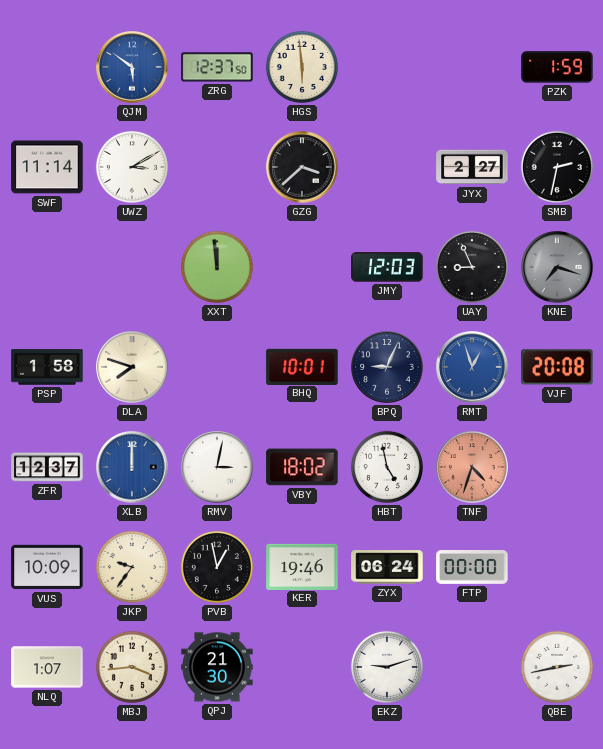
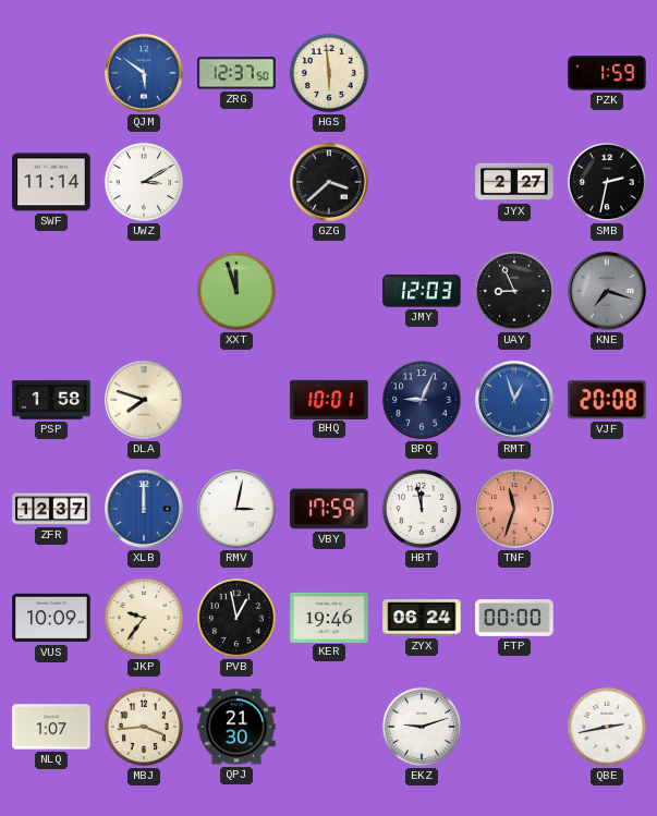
XXT: 11:59 -> 11:57 (236, 291)
VBY: 18:02 -> 17:59 (329, 509)
HBT: 4:58 -> 11:58 (422, 509)
TNF: 4:33 -> 11:33 (514, 509)
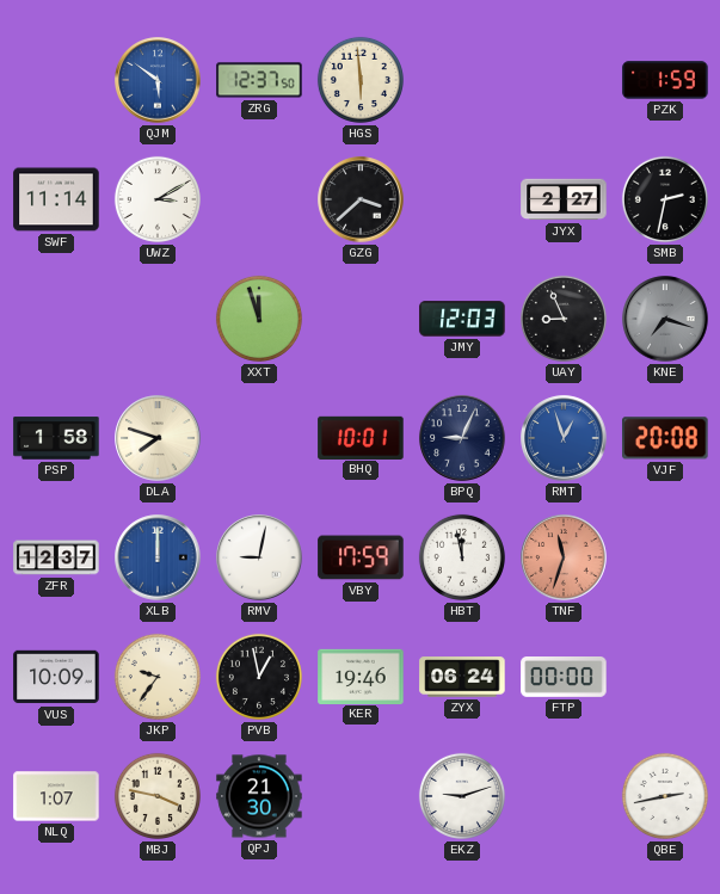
RMV: 3:02 -> 9:02 (259, 557)
MBJ: 3:44 -> 3:47 (158, 796)
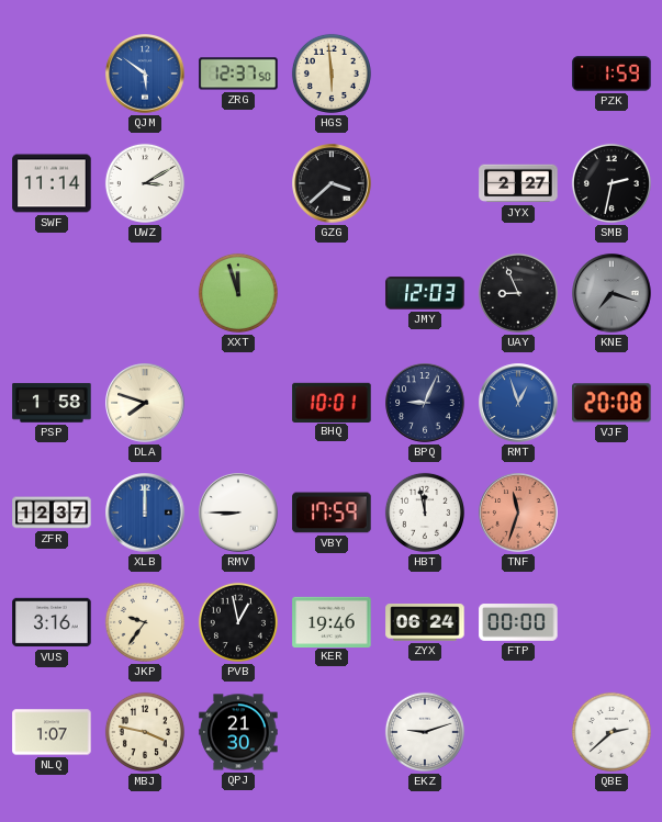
RMV: 9:02 -> 8:45 (238, 513)
VUS: 10:09 -> 3:16 (52, 622)
QBE: 2:43 -> 2:38 (611, 732)
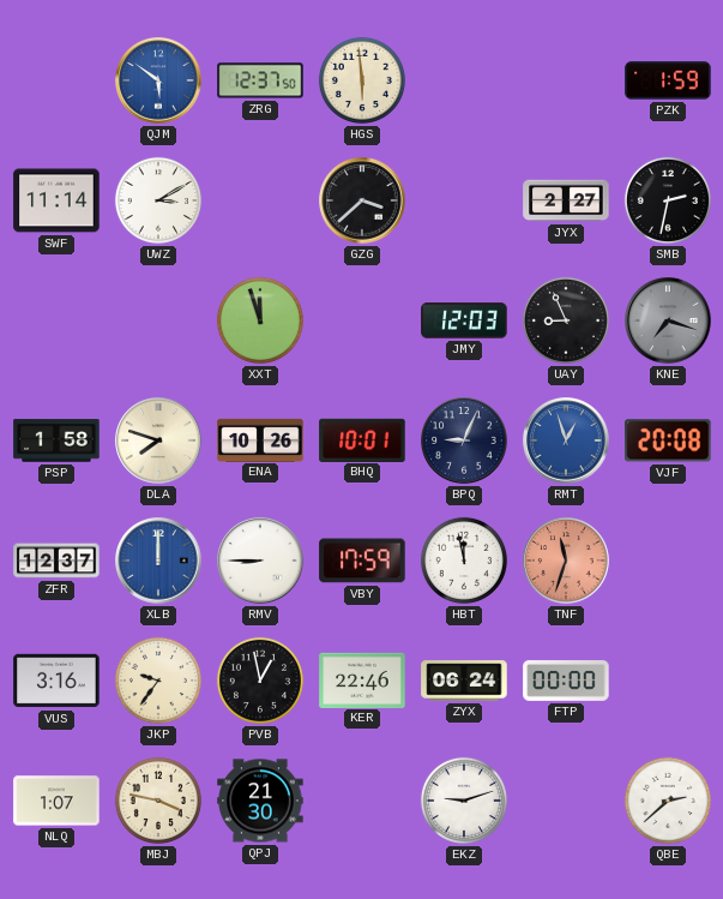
ENA: none -> 10:26 (260, 439)
KER: 19:46 -> 22:46 (362, 679)
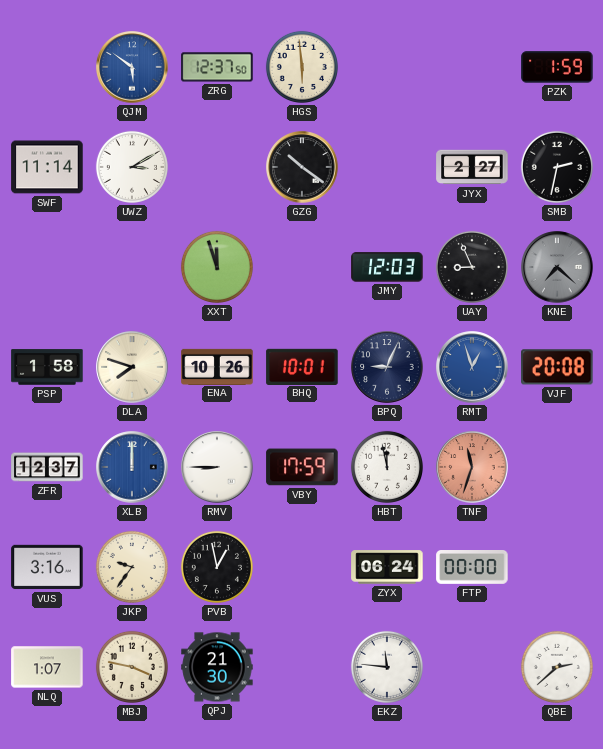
GZG: 3:38 -> 10:21 (302, 167)
KNE: 7:18 -> 7:22 (557, 267)
KER: 22:46 -> none (362, 679)
EKZ: 9:12 -> 11:46 (387, 667)
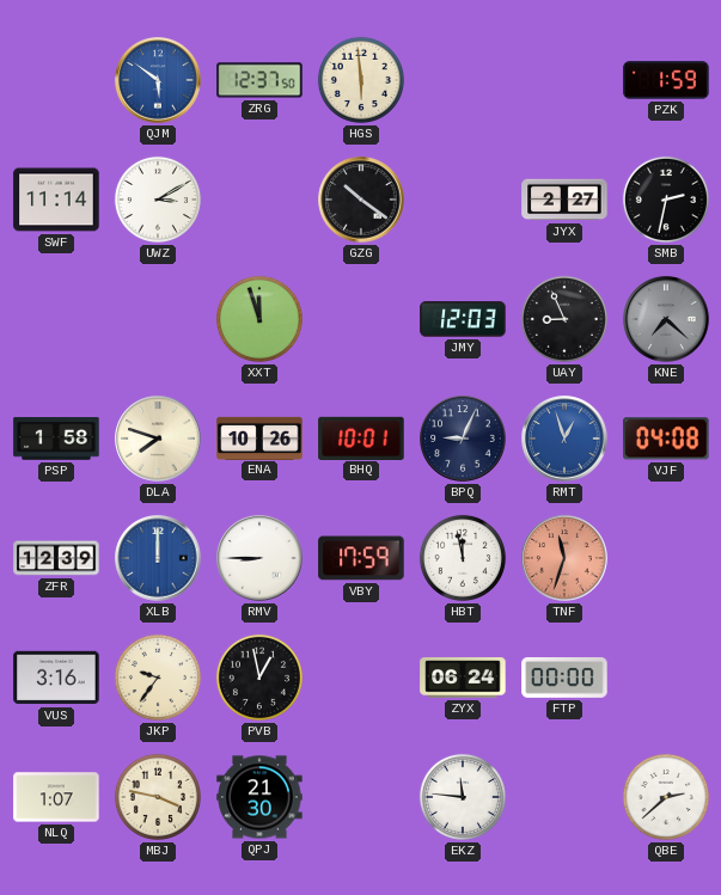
VJF: 20:08 -> 04:08 (666, 439)
ZFR: 12:37 -> 12:39 (56, 558)
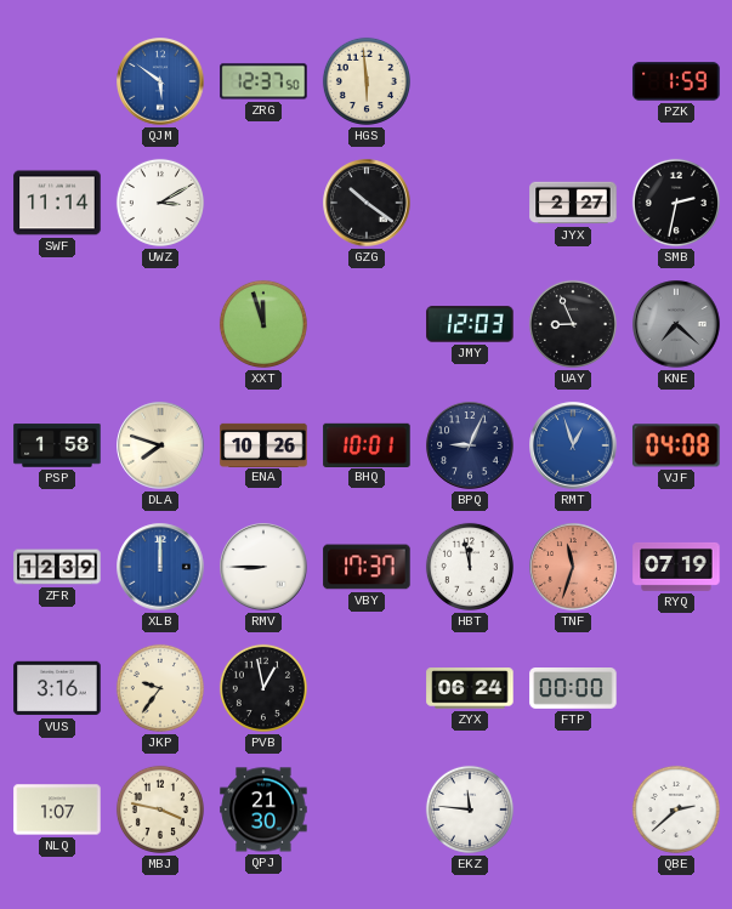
VBY: 17:59 -> 17:37 (367, 567)
RYQ: none -> 07:19 (676, 567)
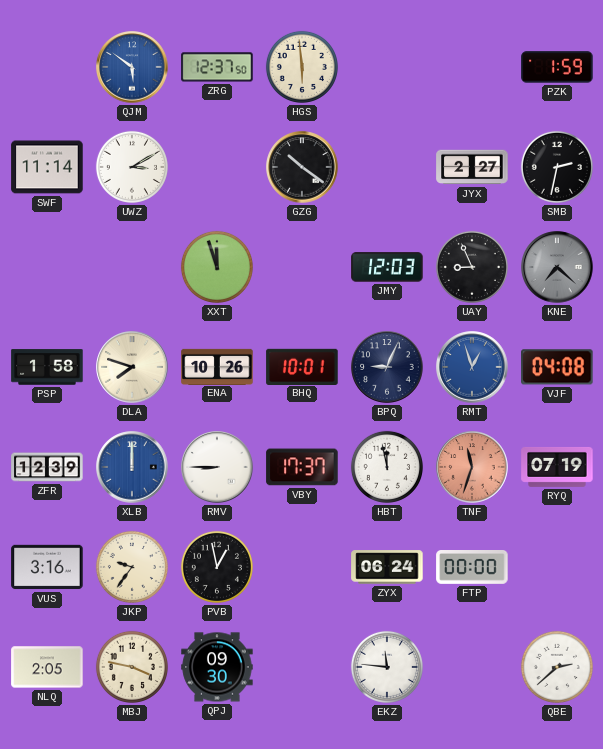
NLQ: 1:07 -> 2:05 (47, 667)
QPJ: 21:30 -> 09:30 (217, 667)
